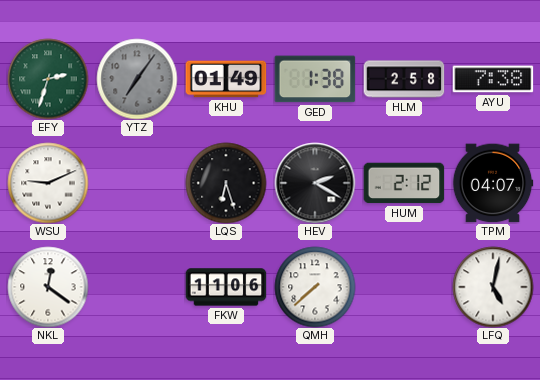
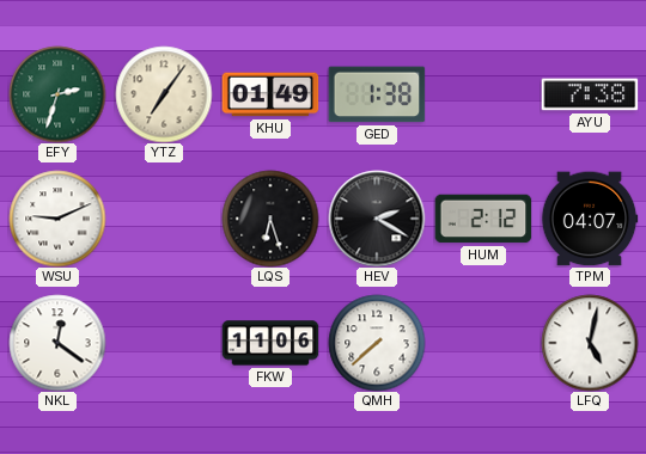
YTZ dial: grey -> cream (164, 94)
HLM: 2:58 -> none (404, 79)
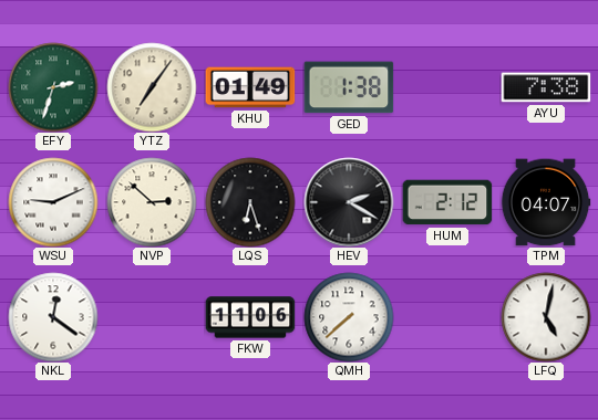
NVP: none -> 2:52 (152, 202)
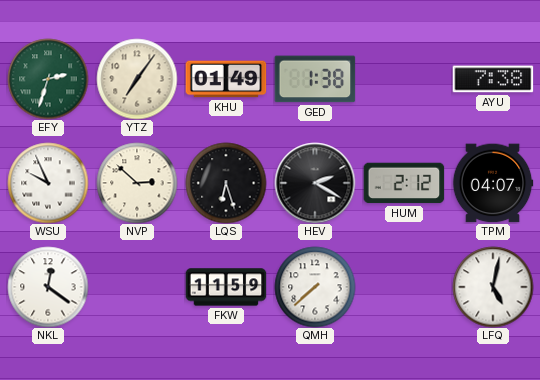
WSU: 9:11 -> 9:56 (48, 183)
FKW: 11:06 -> 11:59 (226, 287)
